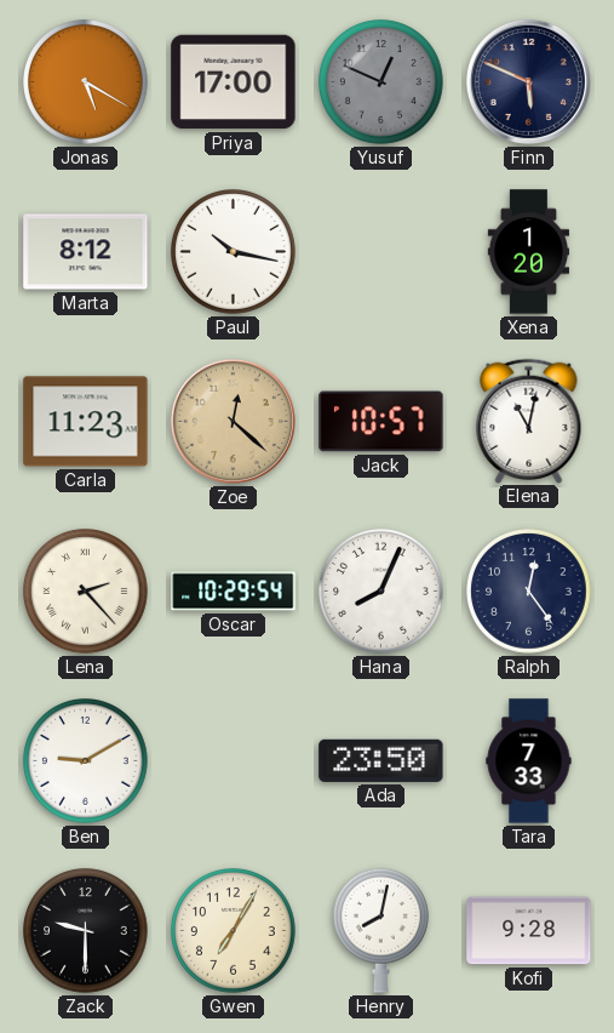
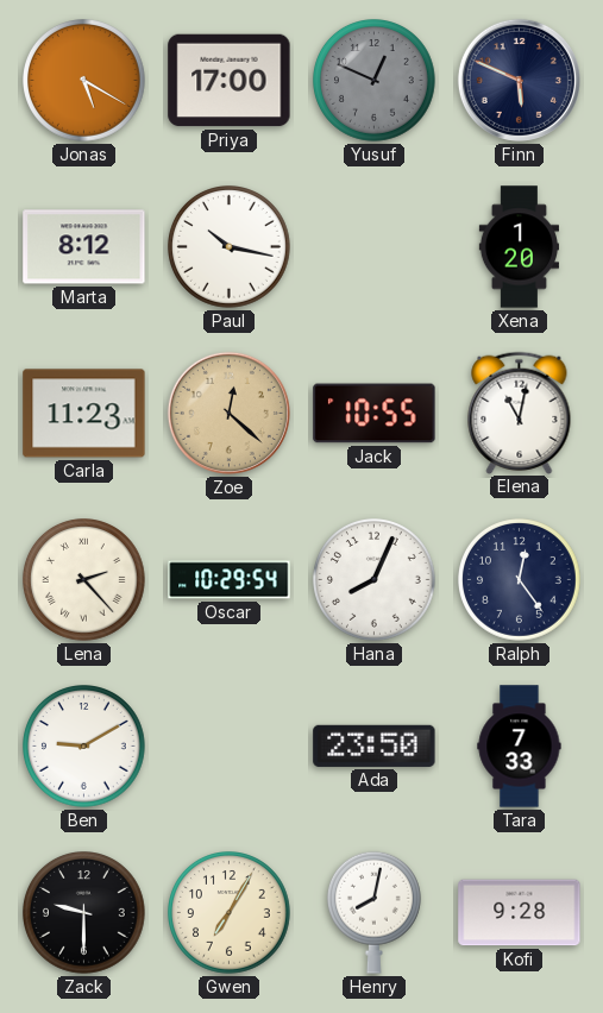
Jack: 10:57 -> 10:55 (375, 414)
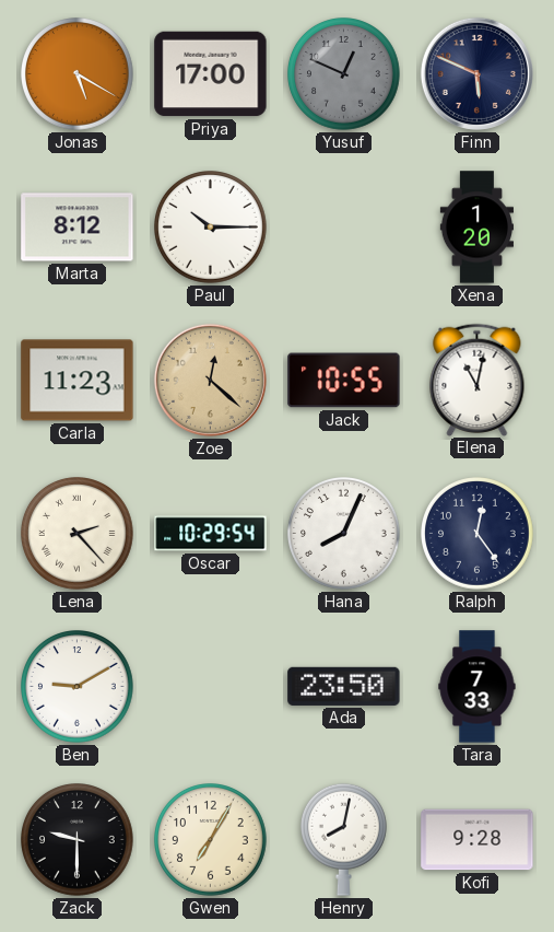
Paul: 10:17 -> 10:15 (211, 228)
